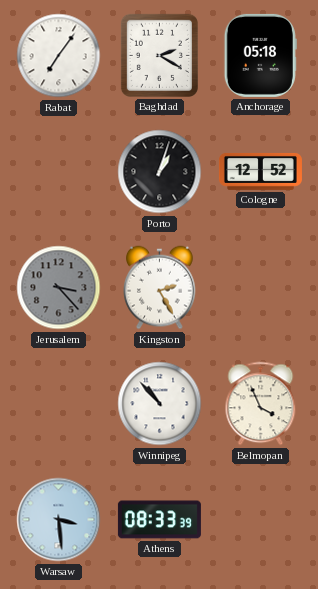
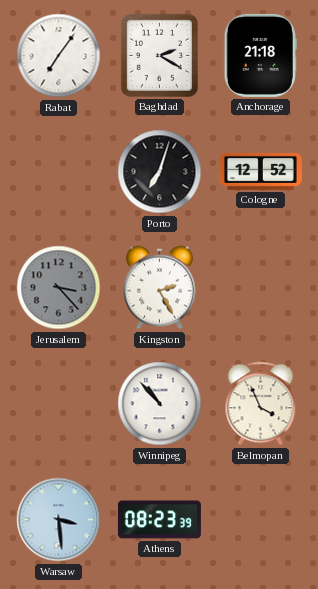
Anchorage: 05:18 -> 21:18 (260, 55)
Porto: 1:03 -> 7:03 (160, 172)
Athens: 08:33 -> 08:23 (159, 520)
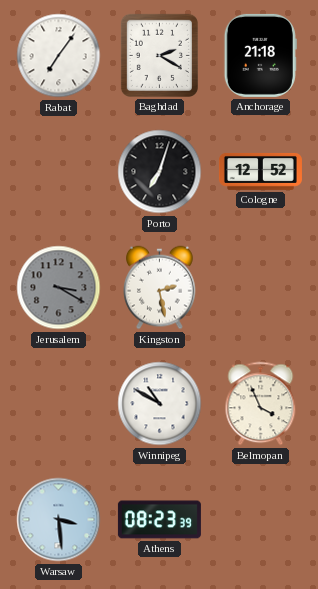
Jerusalem: 3:23 -> 3:20 (59, 288)
Kingston: 2:25 -> 2:28 (160, 288)
Winnipeg: 10:53 -> 10:50 (160, 404)
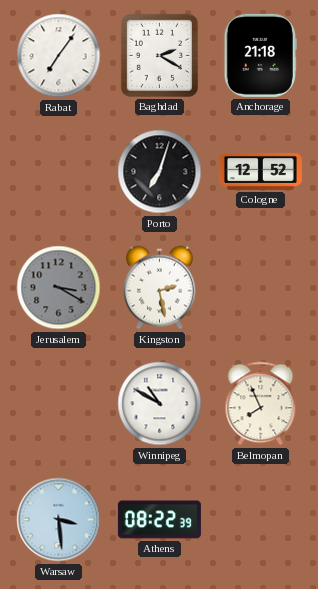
Belmopan: 3:56 -> 7:56 (261, 404)
Athens: 08:23 -> 08:22 (159, 520)
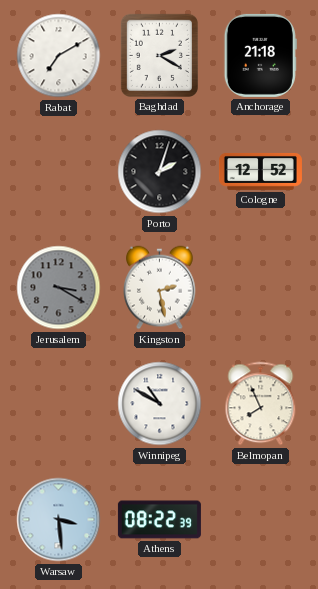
Rabat: 7:06 -> 7:10 (59, 56)
Porto: 7:03 -> 2:03 (160, 172)
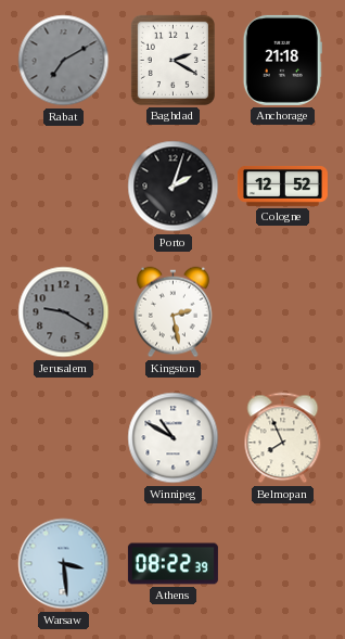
Rabat dial: white -> grey (64, 61)
Jerusalem: 3:20 -> 9:20 (64, 312)
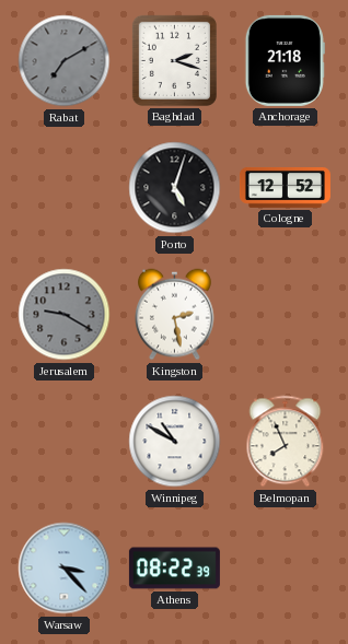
Baghdad: 2:20 -> 2:18 (174, 60)
Porto: 2:03 -> 5:03 (175, 188)
Warsaw: 3:29 -> 3:23 (65, 569)
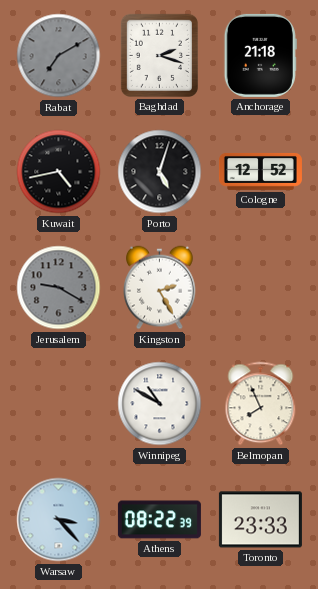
Kuwait: none -> 4:43 (59, 172)
Kingston: 2:28 -> 2:25 (160, 288)
Toronto: none -> 23:33 (260, 520)
